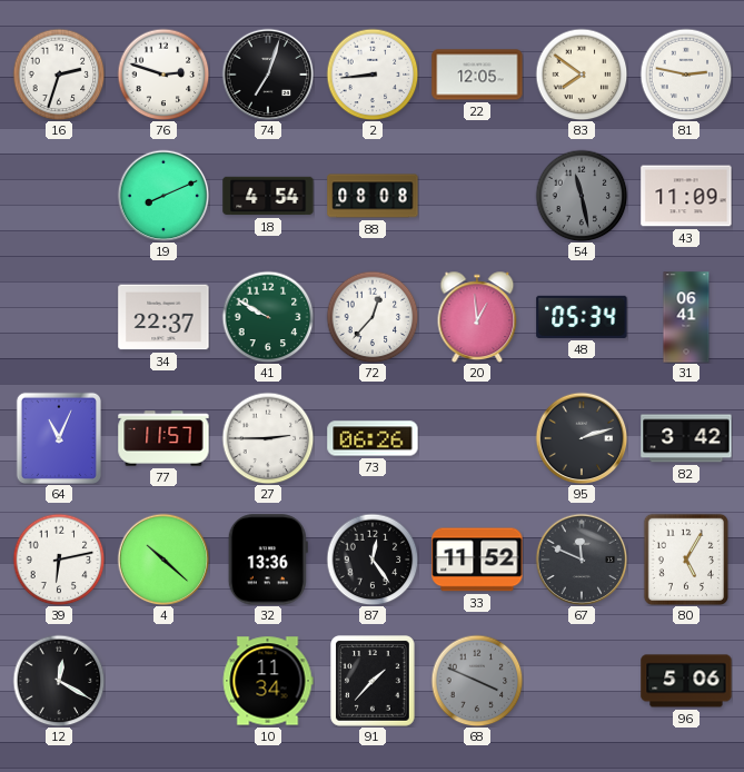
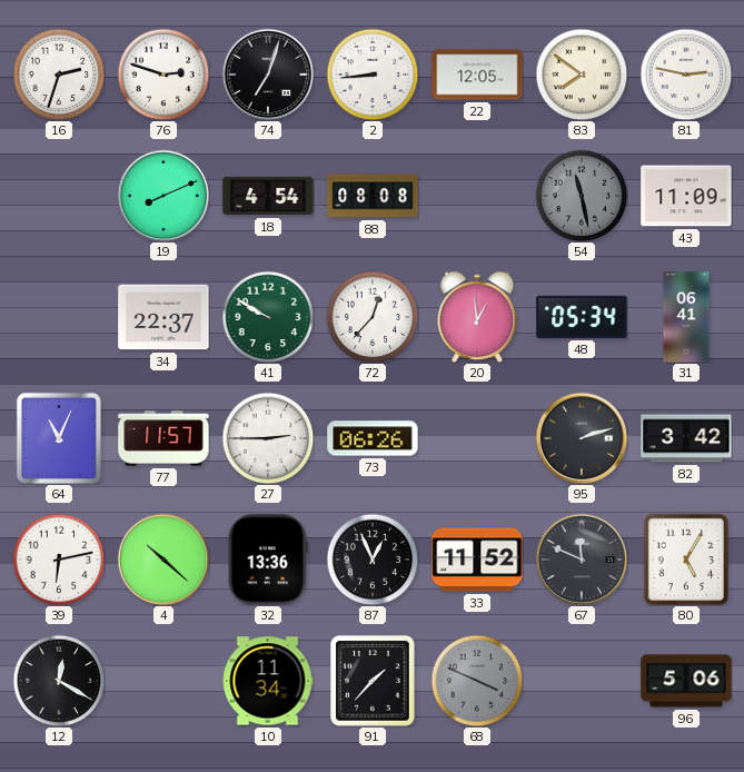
87: 12:24 -> 12:56 (373, 560)
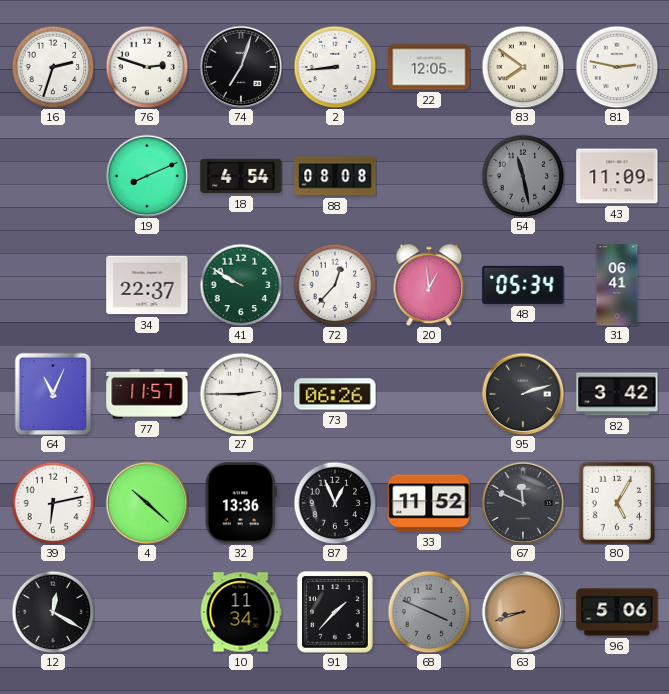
63: none -> 8:42 (523, 612)
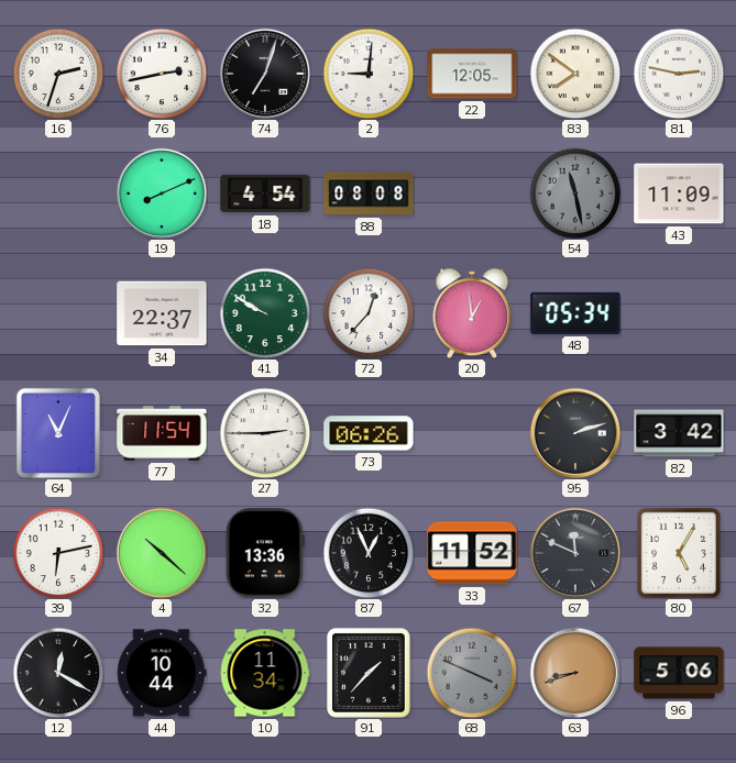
76: 2:48 -> 2:43 (162, 74)
2: 8:44 -> 9:01 (369, 74)
31: 06:41 -> none (617, 285)
77: 11:57 -> 11:54 (162, 433)
44: none -> 10:44 (162, 673)
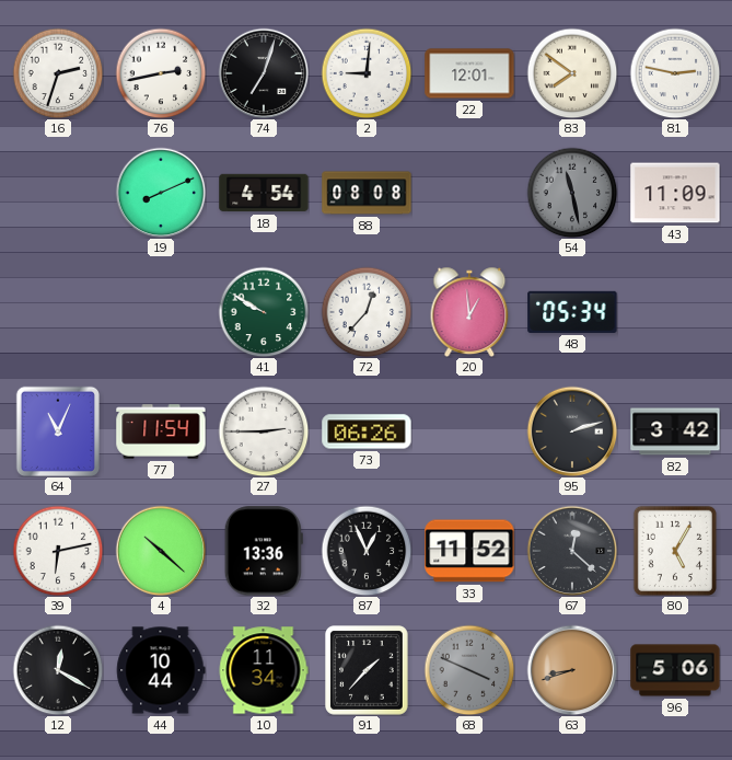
22: 12:05 -> 12:01 (469, 73)
34: 22:37 -> none (162, 313)
67: 11:49 -> 12:22 (572, 551)
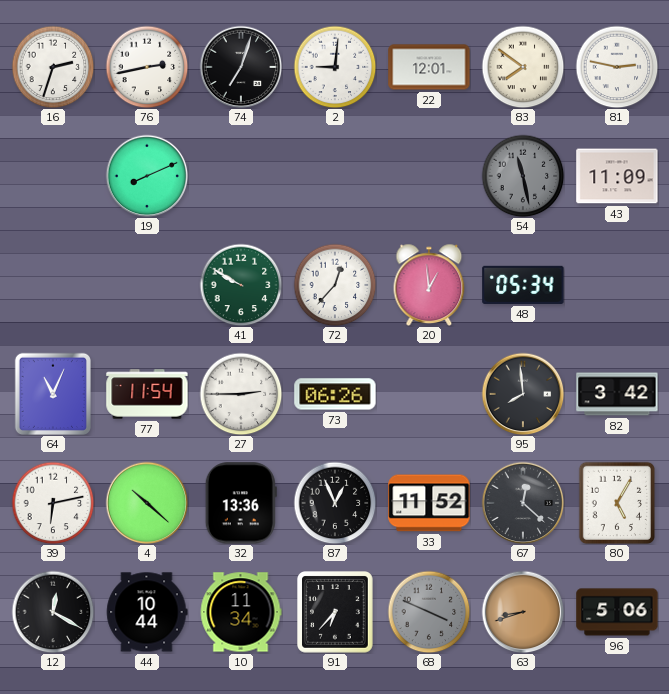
18: 4:54 -> none (264, 193)
88: 08:08 -> none (367, 193)
95: 2:12 -> 7:59 (523, 394)
91: 1:37 -> 6:37 (336, 613)
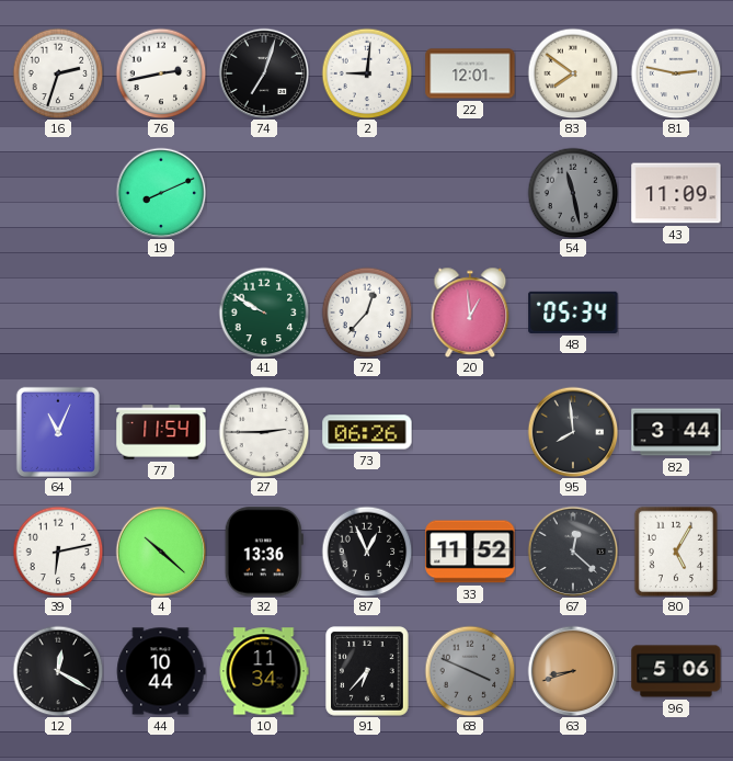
82: 3:42 -> 3:44 (676, 432)
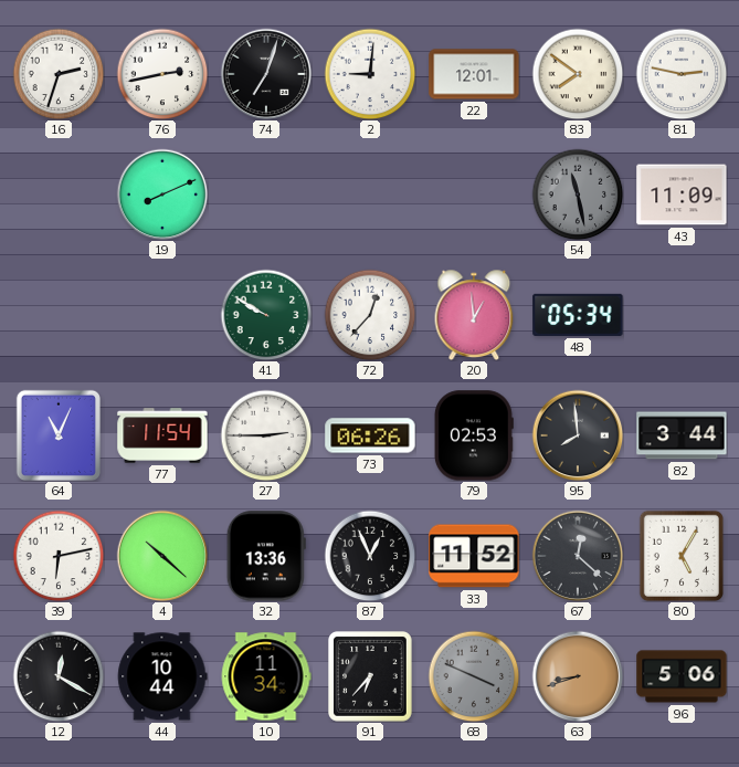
79: none -> 02:53 (473, 435)
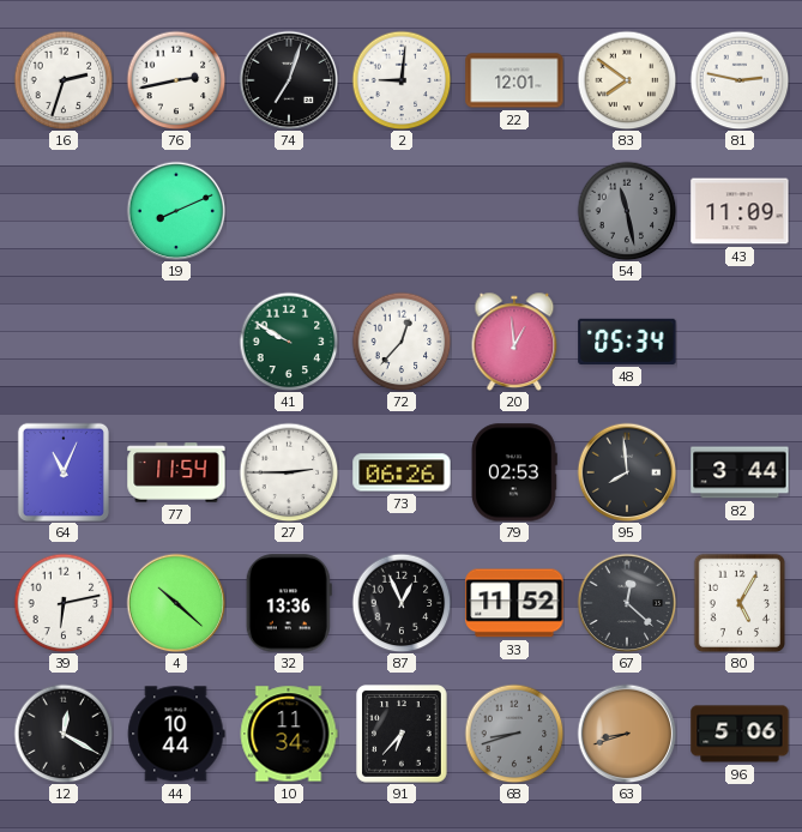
68: 3:49 -> 8:42 (514, 734)
